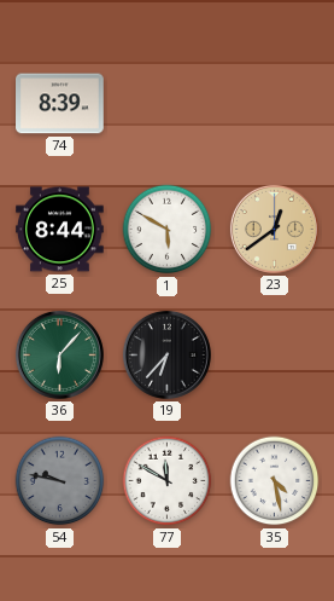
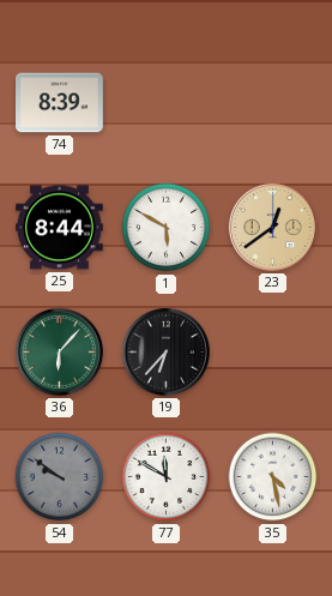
54: 9:47 -> 9:51 (60, 477)
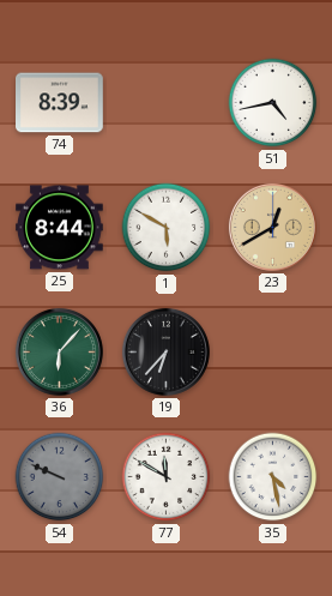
51: none -> 4:43 (273, 103)
23: 12:39 -> 12:40 (272, 227)
54: 9:51 -> 9:49 (60, 477)
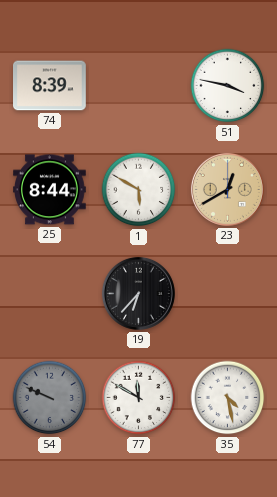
51: 4:43 -> 3:47 (228, 86)
36: 6:07 -> none (59, 351)
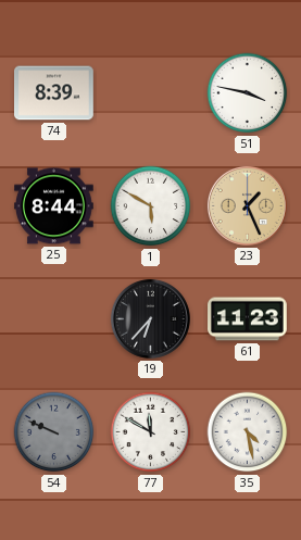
23: 12:40 -> 1:26 (247, 205)
61: none -> 11:23 (248, 319)
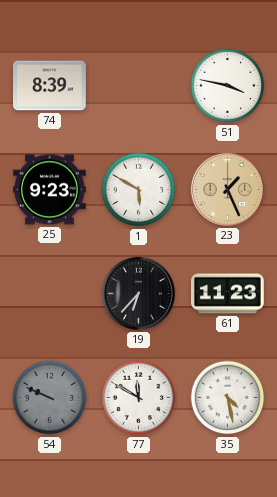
25: 8:44 -> 9:23 (50, 190)
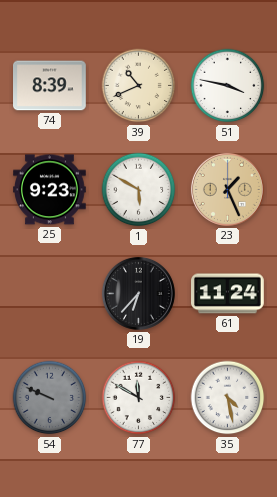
39: none -> 10:41 (139, 86)
61: 11:23 -> 11:24 (228, 294)
